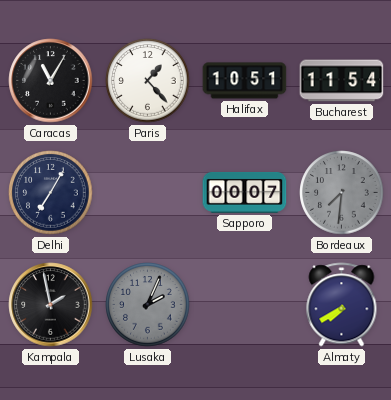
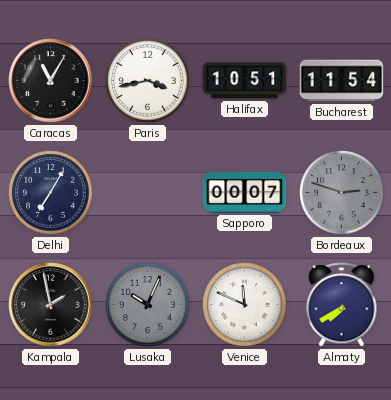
Paris: 1:23 -> 3:43 (148, 81)
Bordeaux: 7:31 -> 2:48 (342, 193)
Lusaka: 2:04 -> 10:04 (148, 305)
Venice: none -> 11:49 (245, 305)
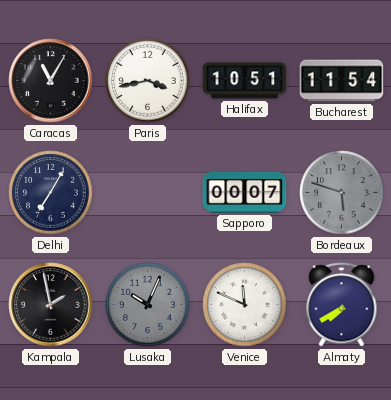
Bordeaux: 2:48 -> 5:48 (342, 193)
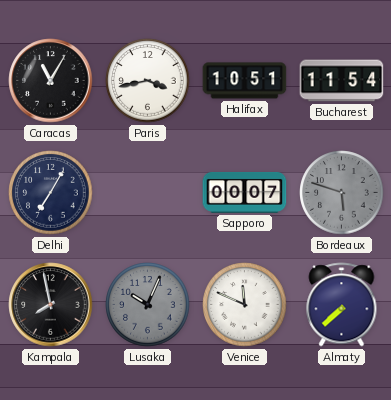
Kampala: 1:58 -> 7:58 (51, 305)
Almaty: 7:40 -> 7:38 (342, 305)
